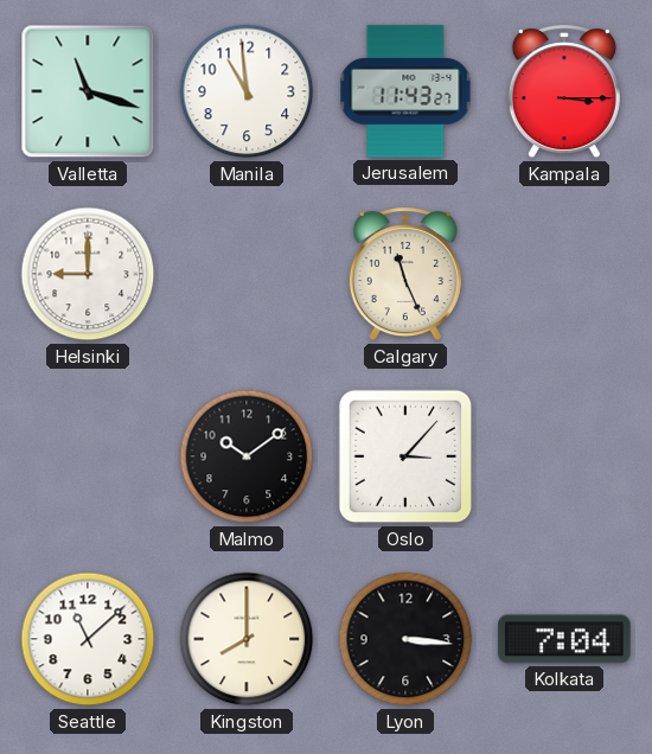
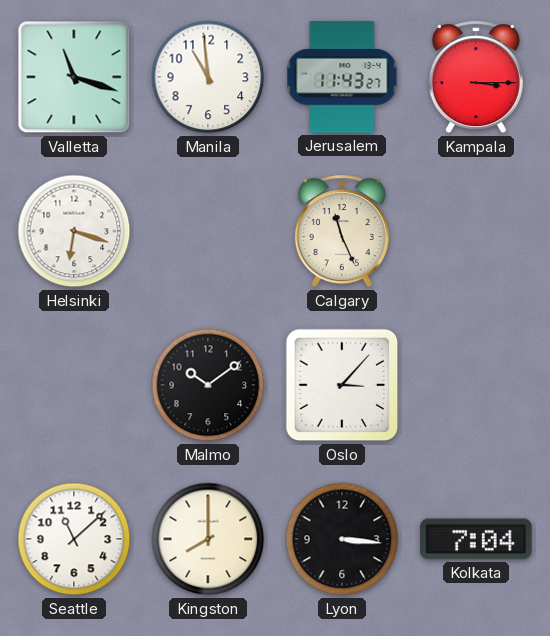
Helsinki: 9:00 -> 6:18 (74, 231)
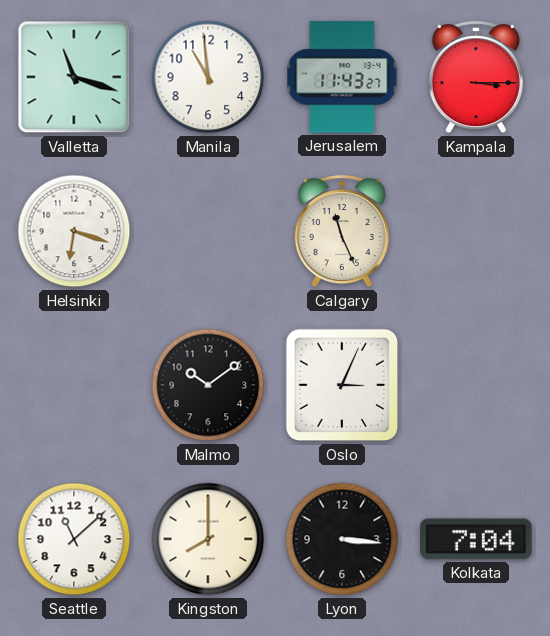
Oslo: 3:07 -> 3:04 (342, 385)
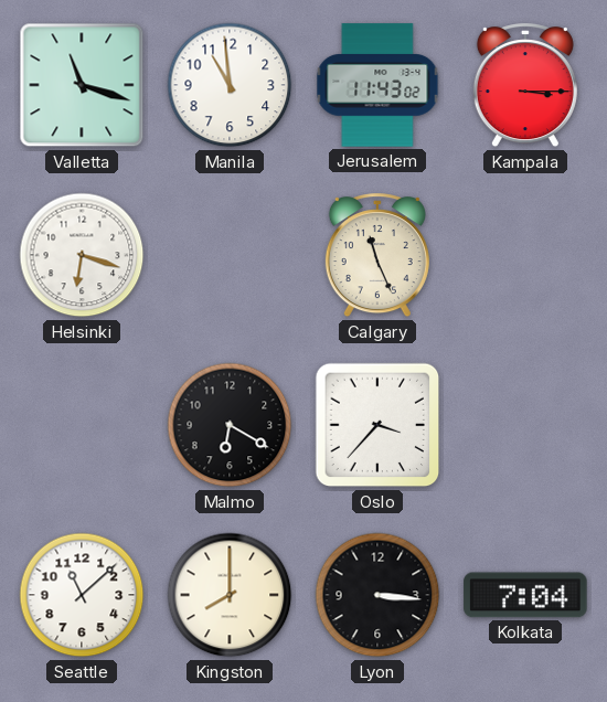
Jerusalem: 11:43:27 -> 11:43:02 (377, 85)
Malmo: 10:09 -> 6:20 (230, 425)
Oslo: 3:04 -> 3:37 (377, 425)
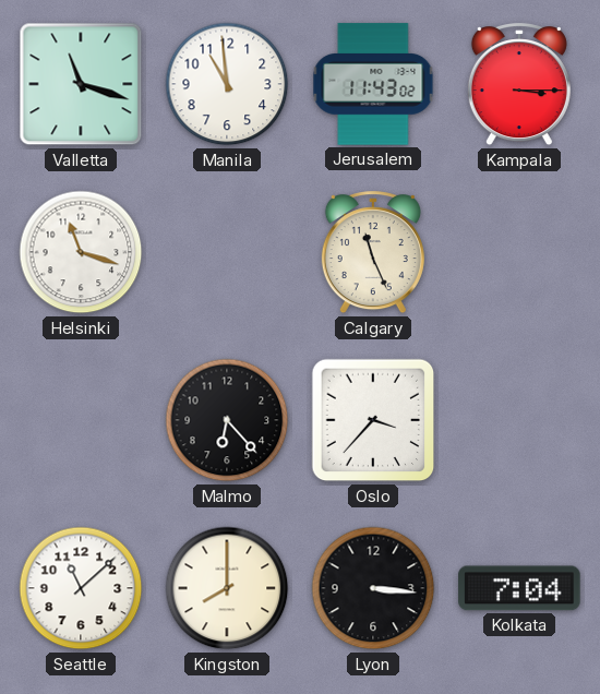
Helsinki: 6:18 -> 11:18 (81, 252)
Malmo: 6:20 -> 6:23 (227, 420)
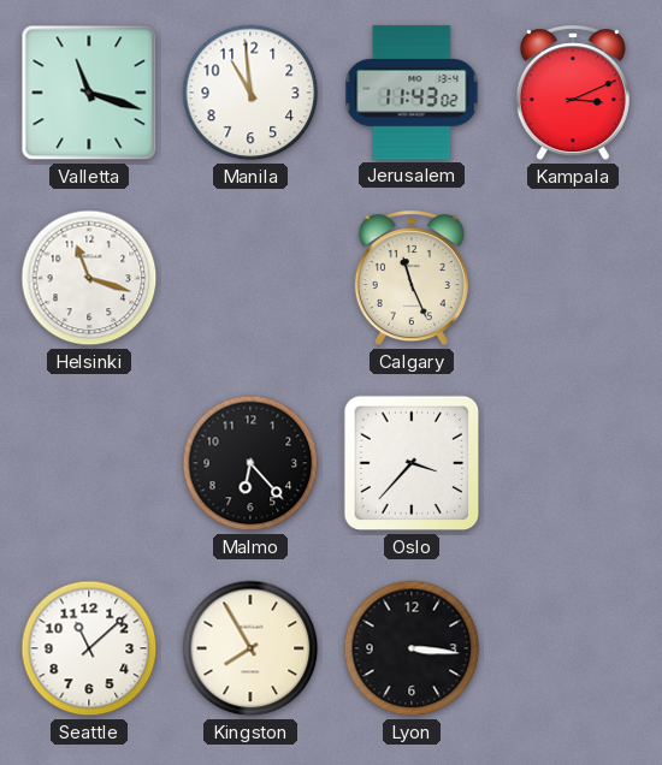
Kampala: 3:15 -> 3:11 (573, 94)
Kingston: 8:00 -> 7:55 (250, 648)
Kolkata: 7:04 -> none (519, 588)
